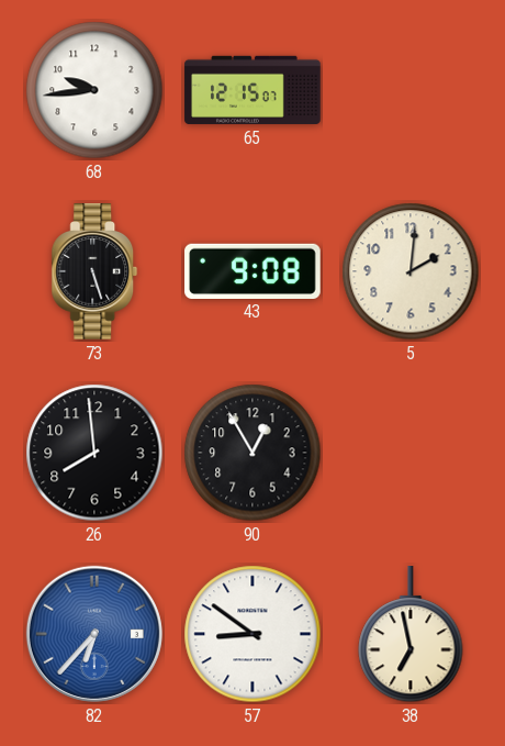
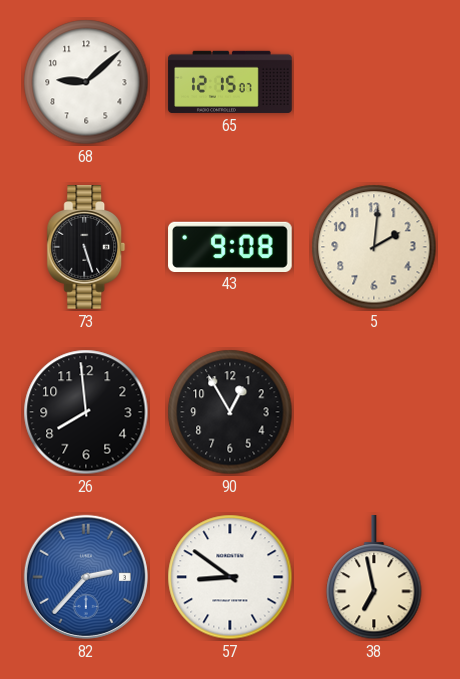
68: 9:44 -> 9:08 (86, 82)
82: 6:37 -> 2:37 (86, 577)
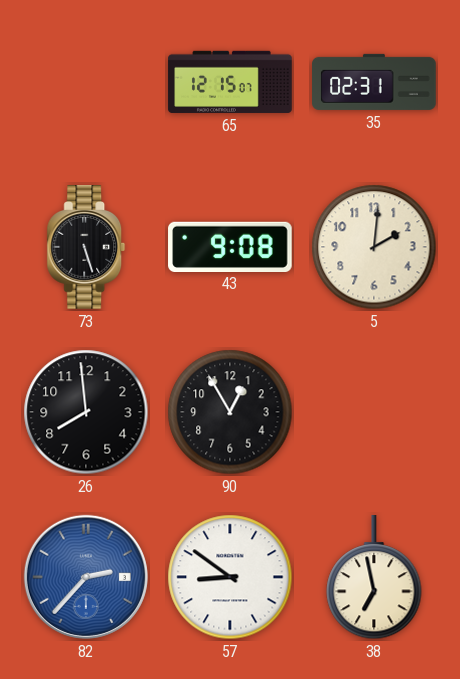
68: 9:08 -> none (86, 82)
35: none -> 02:31 (374, 82)
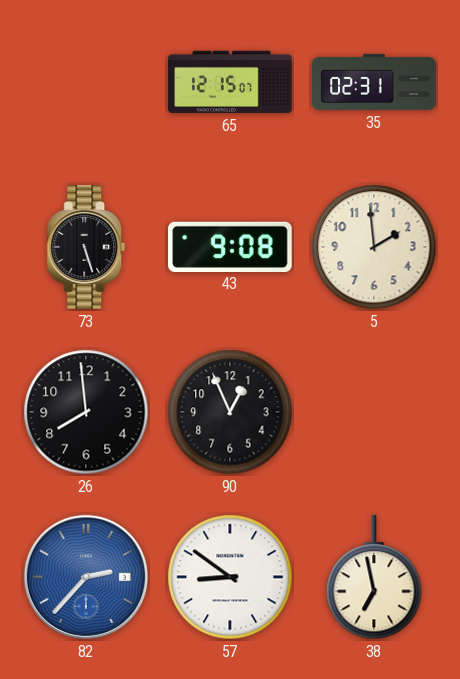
5: 2:01 -> 1:59 (374, 247)
90: 12:55 -> 12:56 (230, 412)
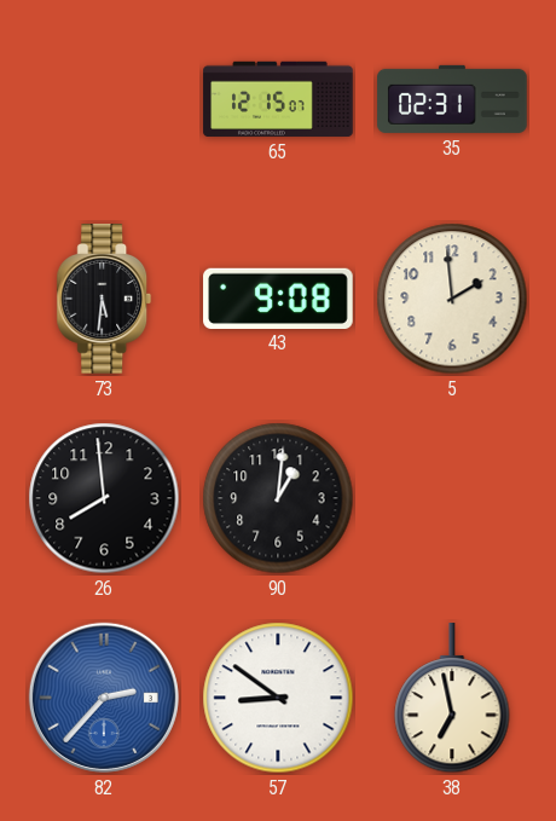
73: 5:27 -> 5:31 (104, 299)
90: 12:56 -> 1:01 (278, 498)
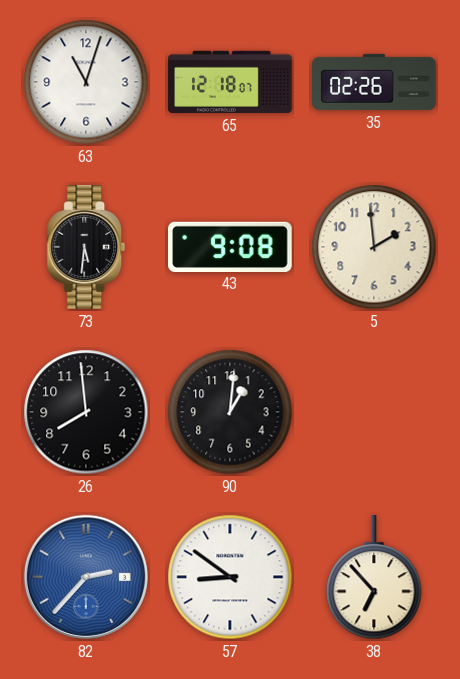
63: none -> 11:03 (86, 82)
65: 12:15 -> 12:18 (230, 82)
35: 02:31 -> 02:26 (374, 82)
38: 6:58 -> 6:53 (374, 578)
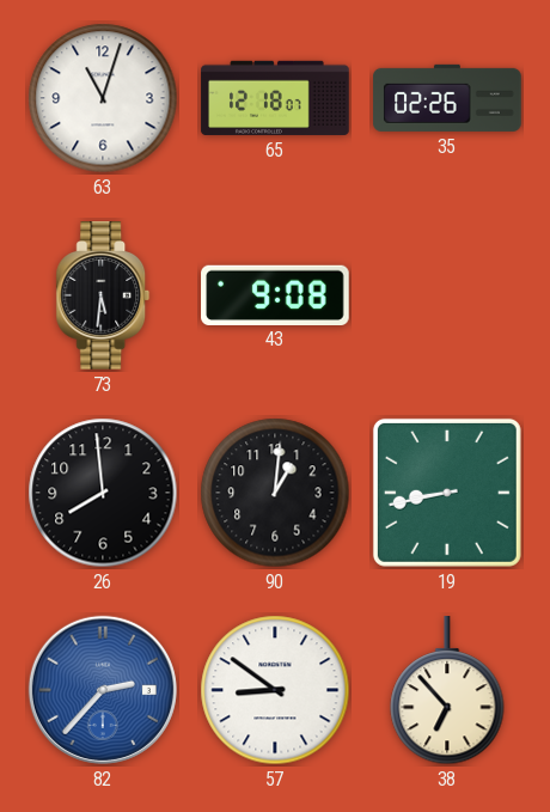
5: 1:59 -> none (374, 247)
19: none -> 8:43 (447, 493)
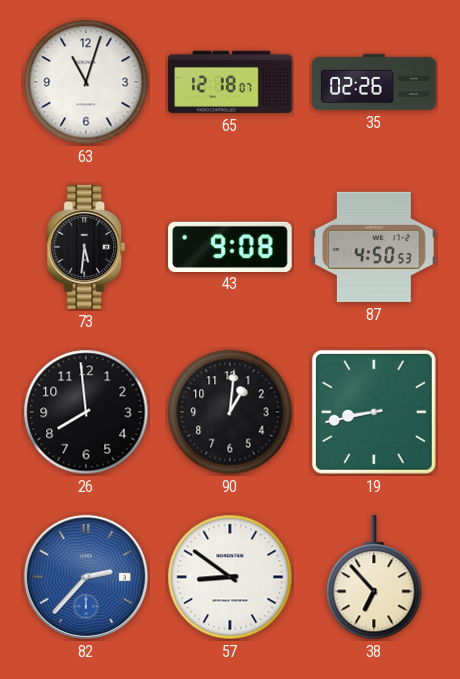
87: none -> 4:50 (374, 247)
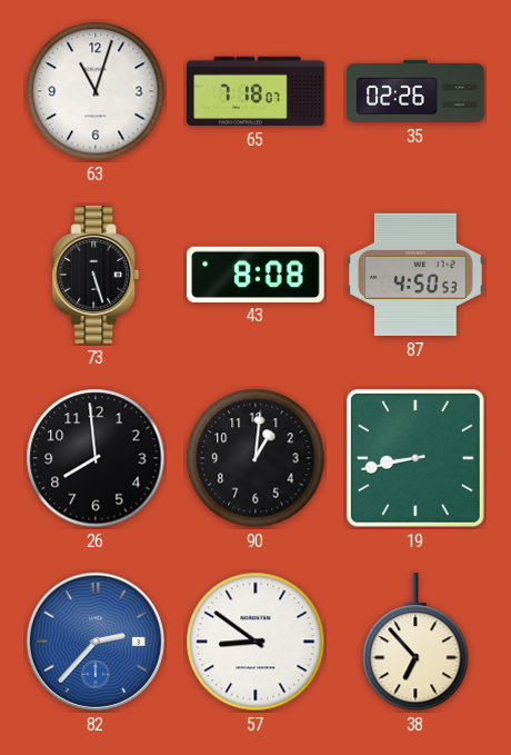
65: 12:18 -> 7:18 (255, 91)
73: 5:31 -> 5:27 (96, 275)
43: 9:08 -> 8:08 (255, 274)
